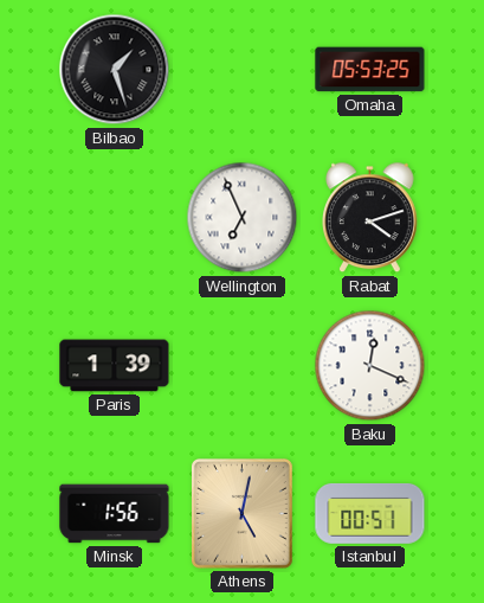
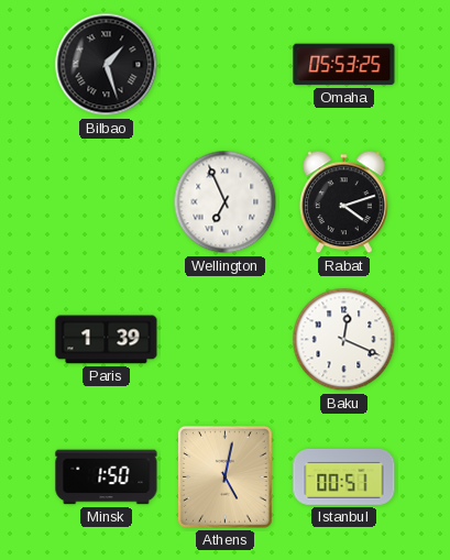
Minsk: 1:56 -> 1:50 (107, 477)
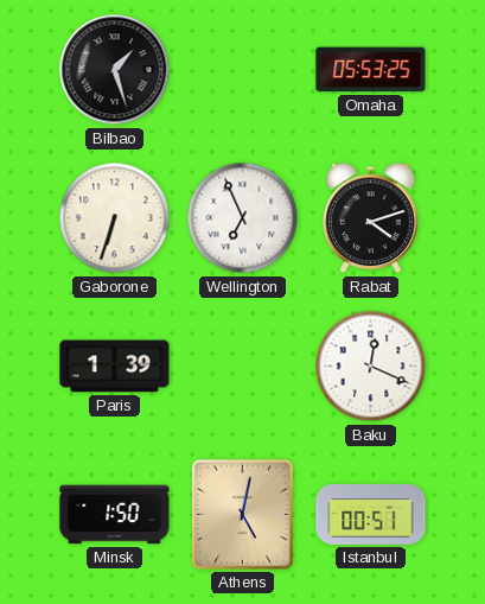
Gaborone: none -> 6:33 (115, 218)
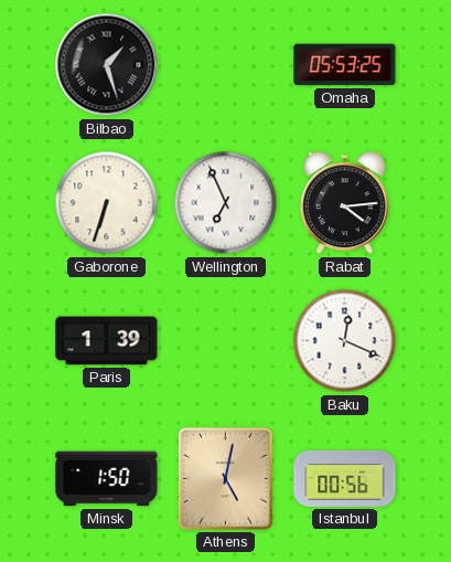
Rabat: 4:12 -> 4:14 (345, 203)
Istanbul: 00:51 -> 00:56 (345, 478)
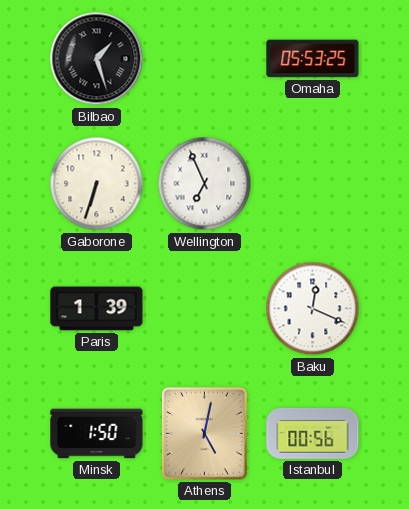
Rabat: 4:14 -> none (345, 203)
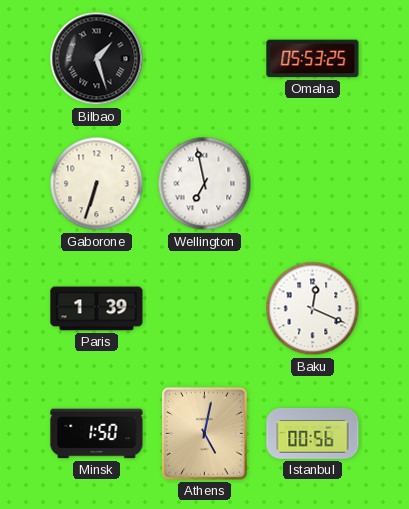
Wellington: 6:56 -> 6:58 (205, 184)
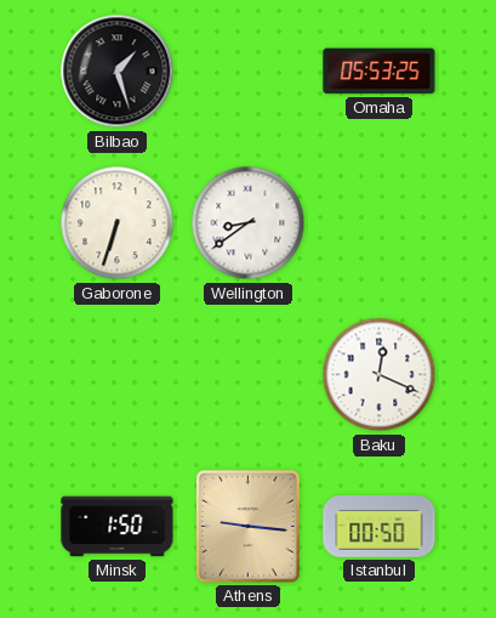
Wellington: 6:58 -> 8:39 (249, 223)
Paris: 1:39 -> none (97, 309)
Athens: 5:02 -> 9:16 (247, 526)
Istanbul: 00:56 -> 00:50 (380, 526)
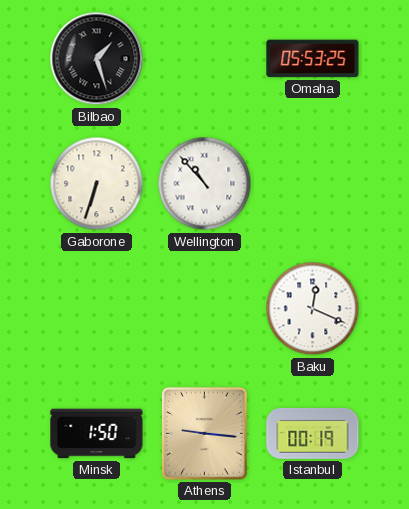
Wellington: 8:39 -> 10:53 (205, 184)
Istanbul: 00:50 -> 00:19 (313, 433)
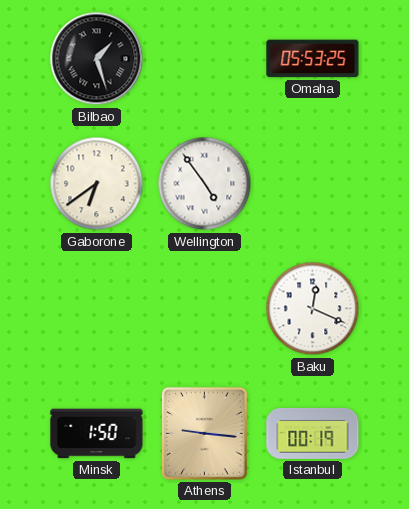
Gaborone: 6:33 -> 6:39 (97, 184)
Wellington: 10:53 -> 4:54 (205, 184)
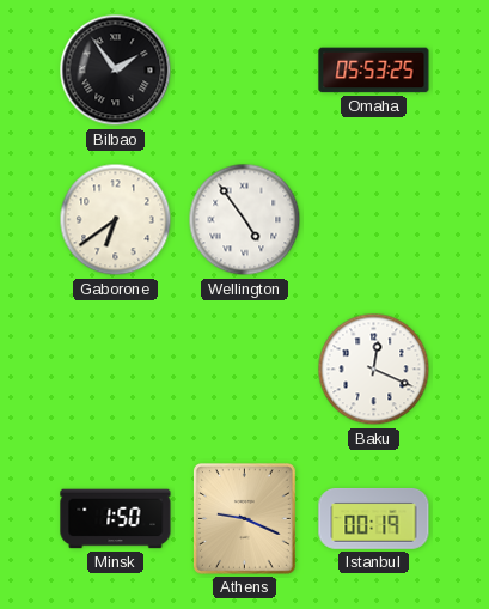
Bilbao: 1:27 -> 1:54 (116, 71)
Athens: 9:16 -> 9:19 (244, 518)
